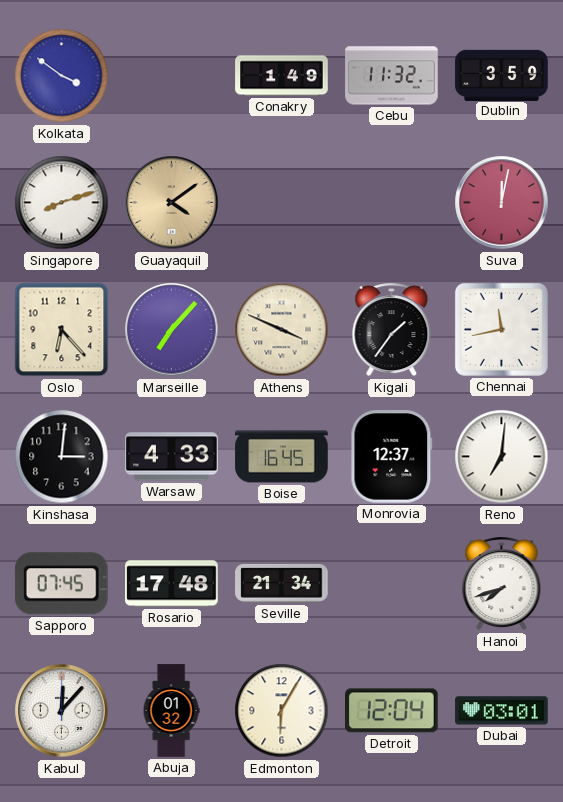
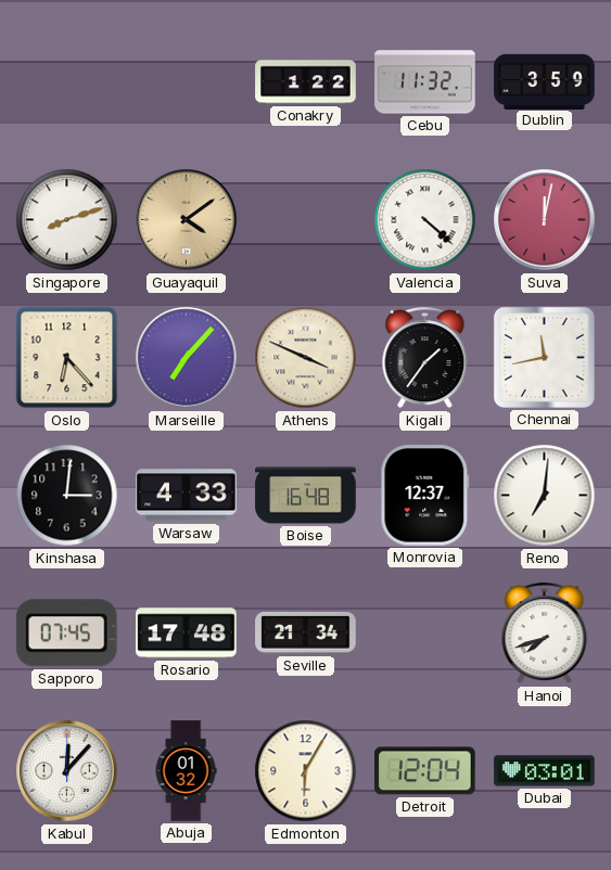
Kolkata: 3:51 -> none (62, 76)
Conakry: 1:49 -> 1:22 (306, 82)
Valencia: none -> 4:22 (425, 220)
Boise: 16:45 -> 16:48 (306, 496)
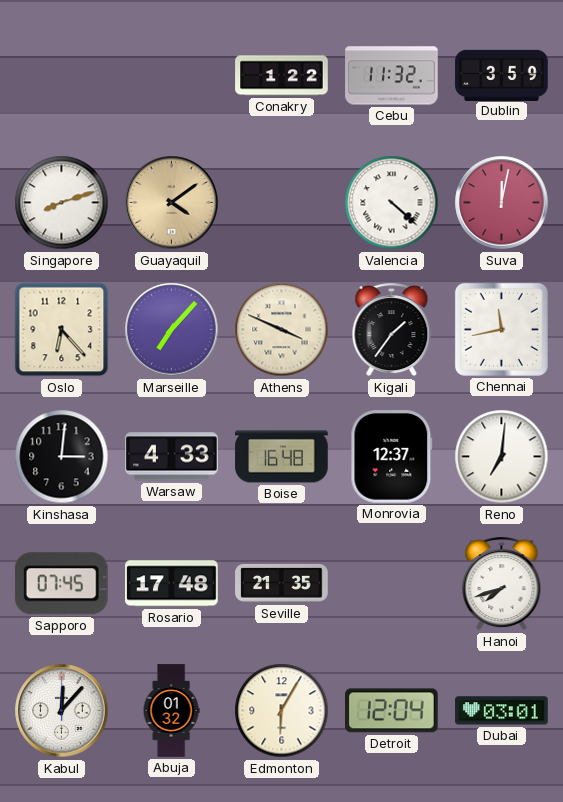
Seville: 21:34 -> 21:35 (282, 583)
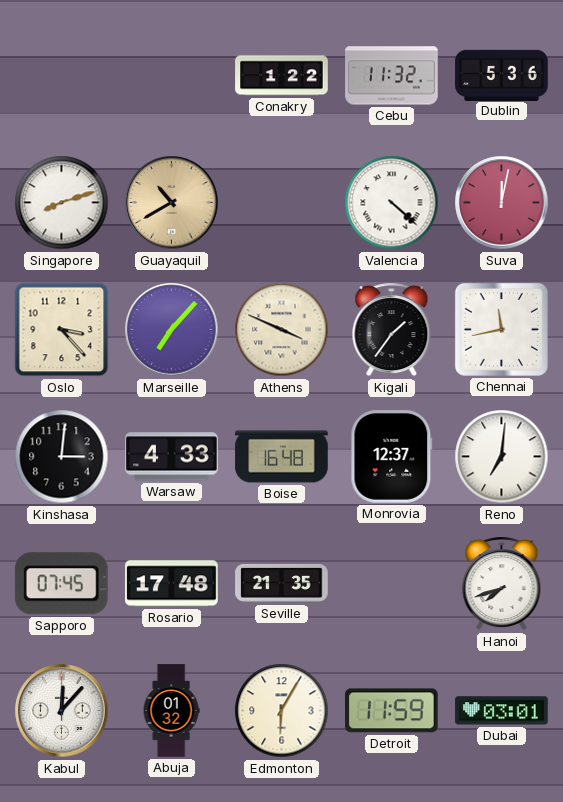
Dublin: 3:59 -> 5:36 (502, 75)
Guayaquil: 4:09 -> 10:40 (172, 203)
Oslo: 6:23 -> 3:23 (62, 330)
Detroit: 12:04 -> 11:59 (392, 711)
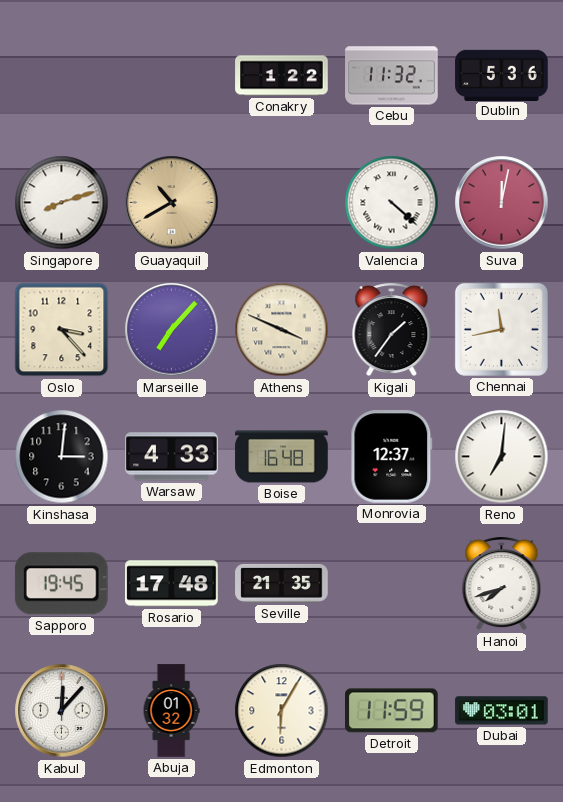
Sapporo: 07:45 -> 19:45 (61, 584)
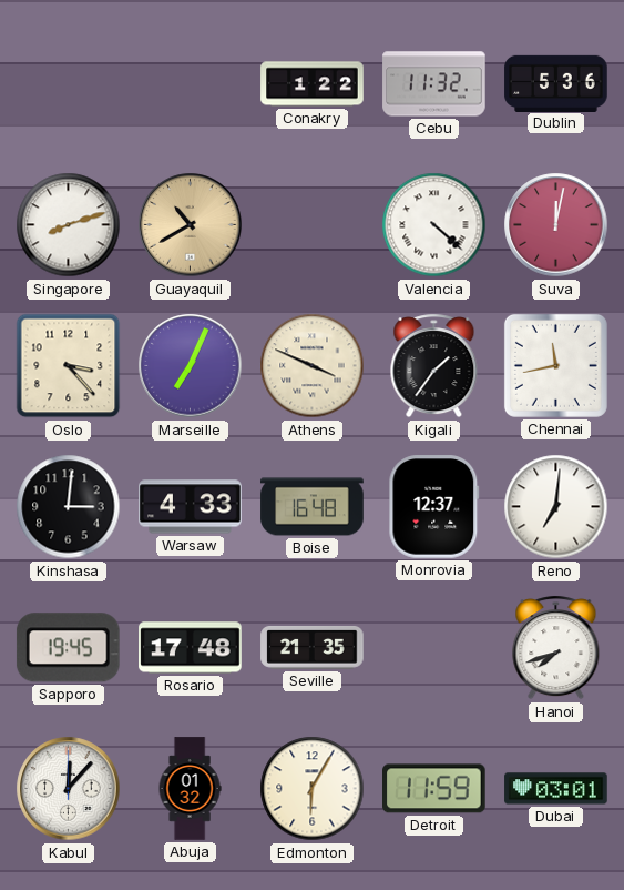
Marseille: 7:07 -> 7:04 (191, 366)
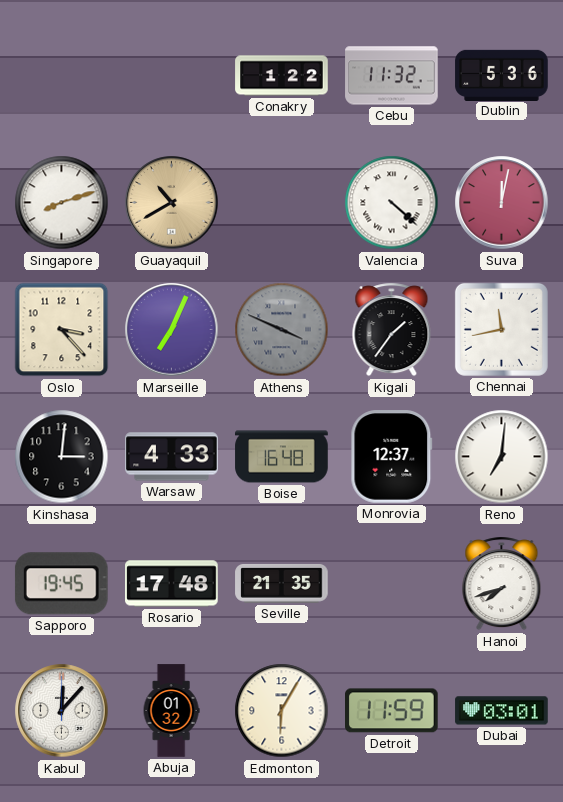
Athens dial: cream -> grey (282, 330)
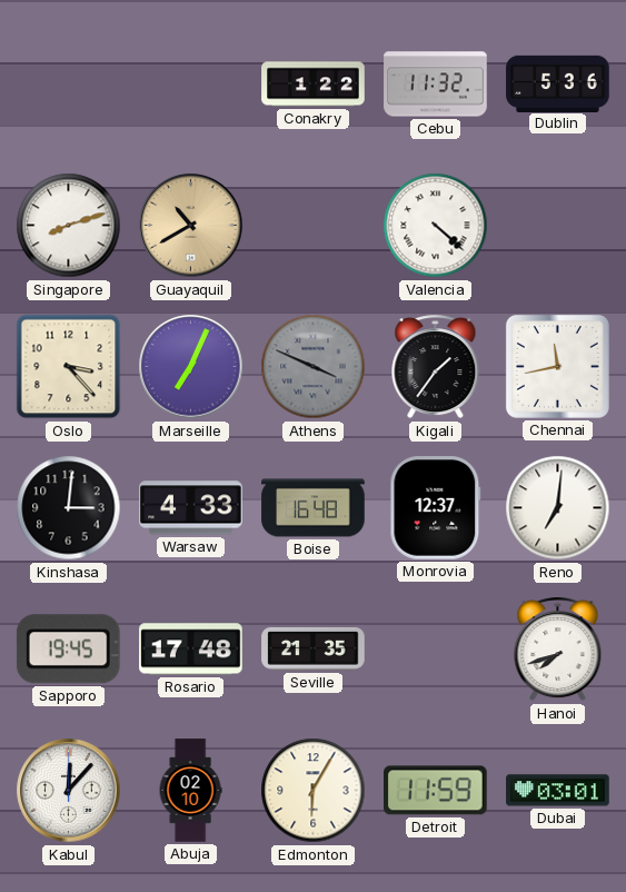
Suva: 12:02 -> none (502, 203)
Abuja: 01:32 -> 02:10 (190, 791)
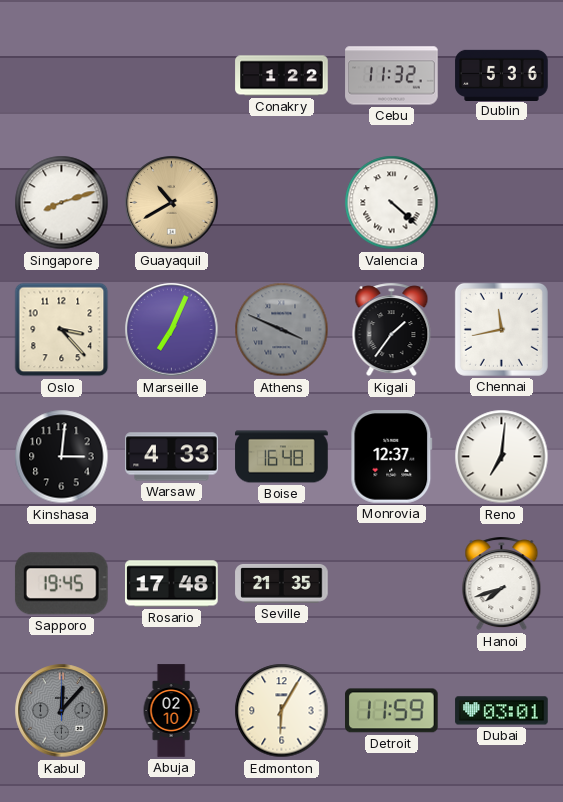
Kabul dial: white -> grey (62, 711)
